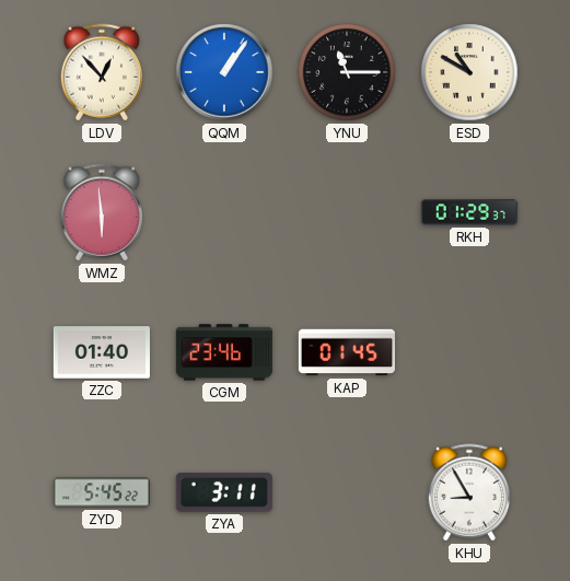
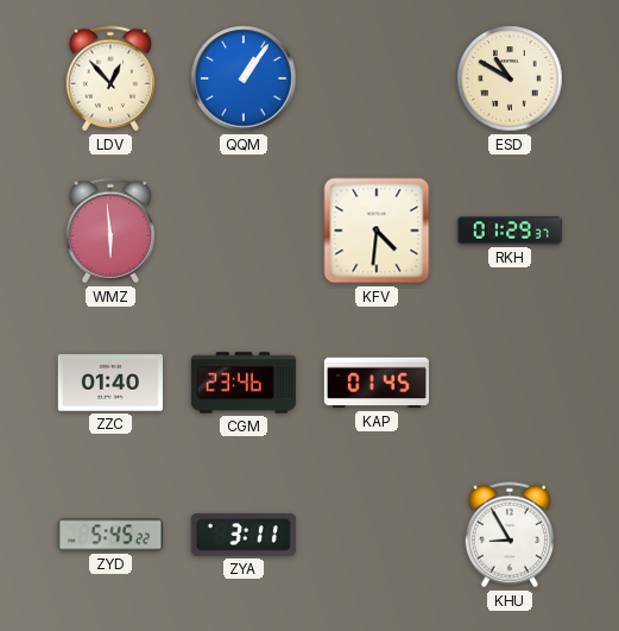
YNU: 11:15 -> none (347, 72)
KFV: none -> 4:31 (377, 231)
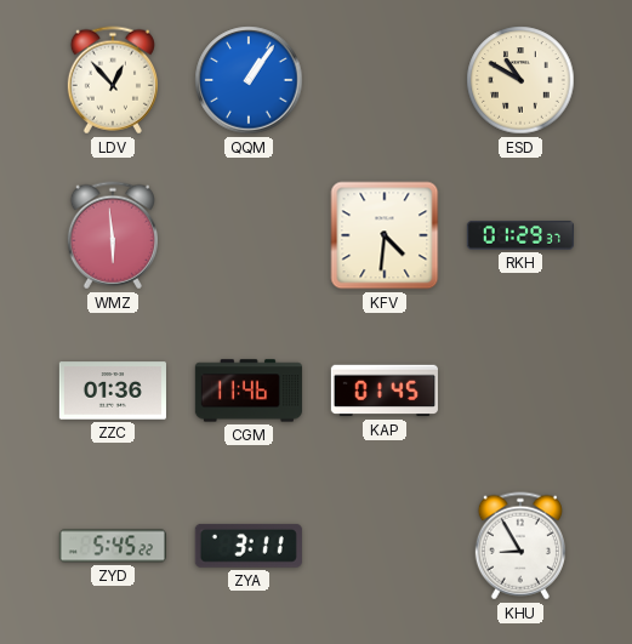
ZZC: 01:40 -> 01:36 (113, 391)
CGM: 23:46 -> 11:46 (249, 391)
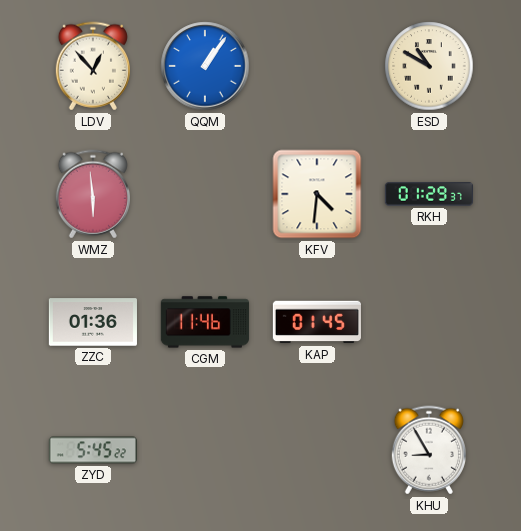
ZYA: 3:11 -> none (249, 546)
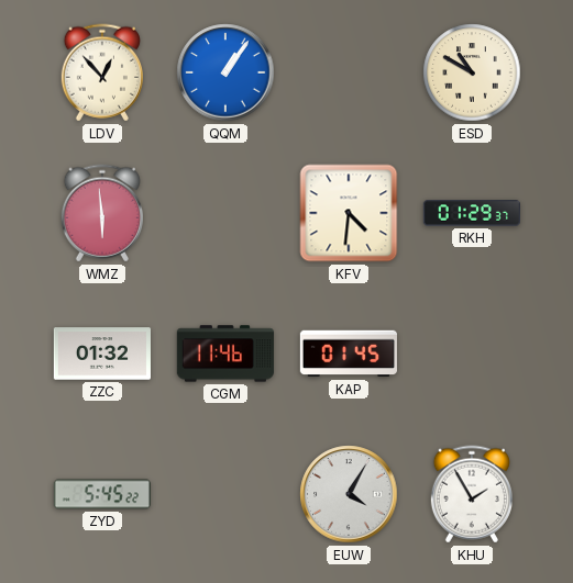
ZZC: 01:36 -> 01:32 (102, 354)
EUW: none -> 4:05 (349, 494)
KHU: 8:55 -> 1:55 (472, 494)
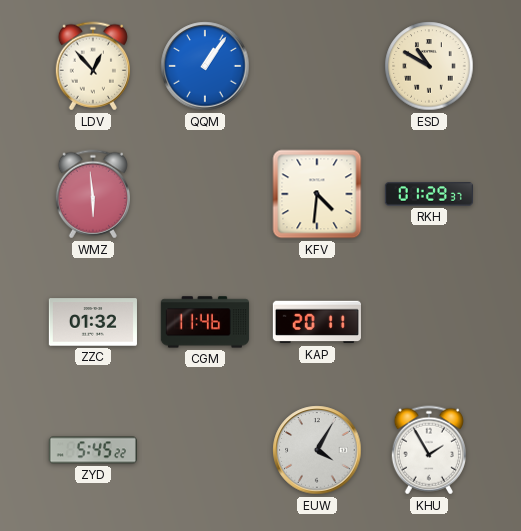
KAP: 01:45 -> 20:11 (317, 322)
